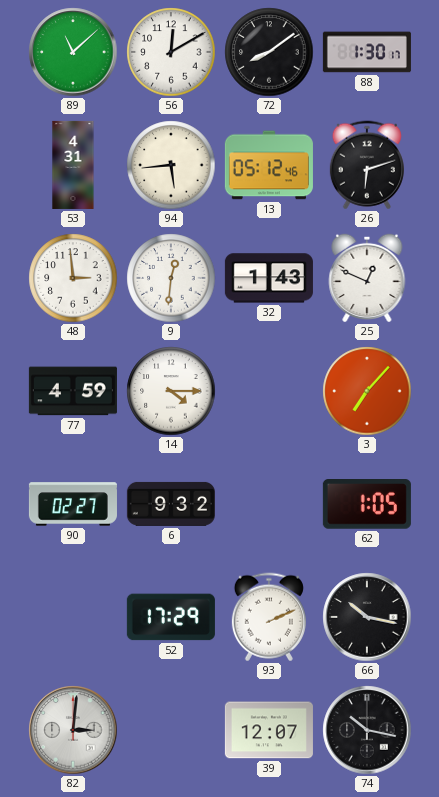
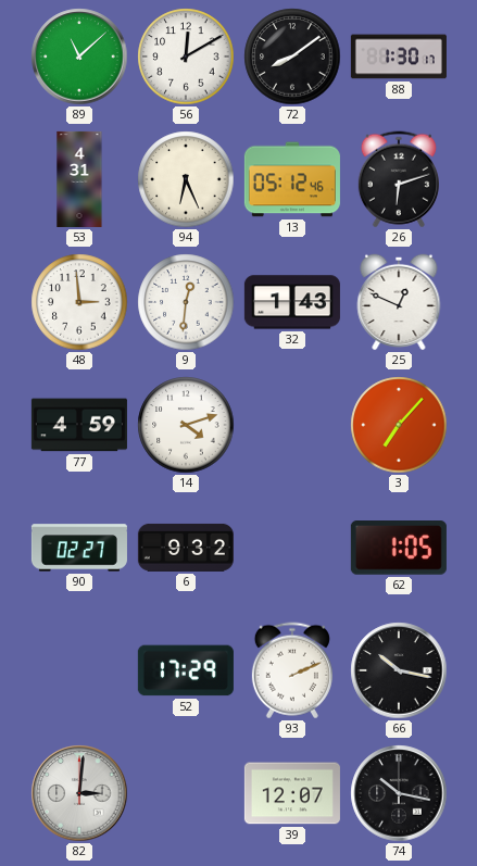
94: 5:44 -> 6:26 (186, 179)
14: 4:15 -> 4:12 (186, 425)
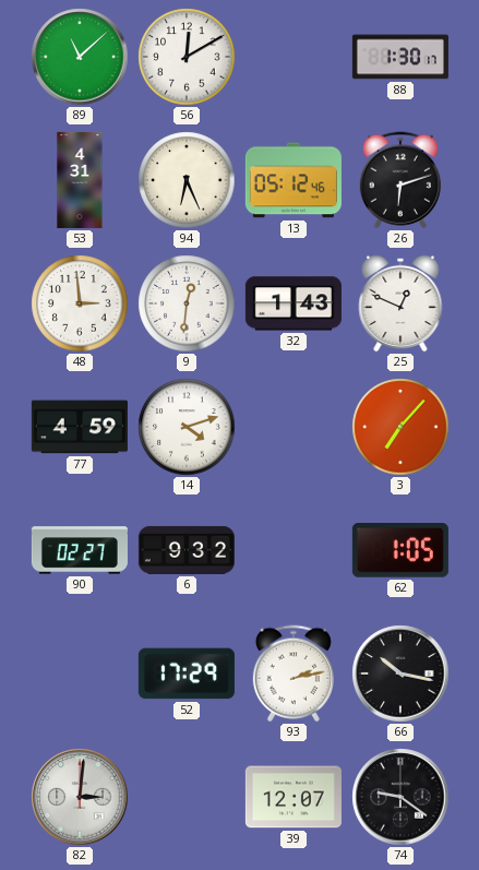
72: 8:09 -> none (292, 57)
93: 2:11 -> 2:13 (294, 674)
74: 10:17 -> 9:21 (400, 797)
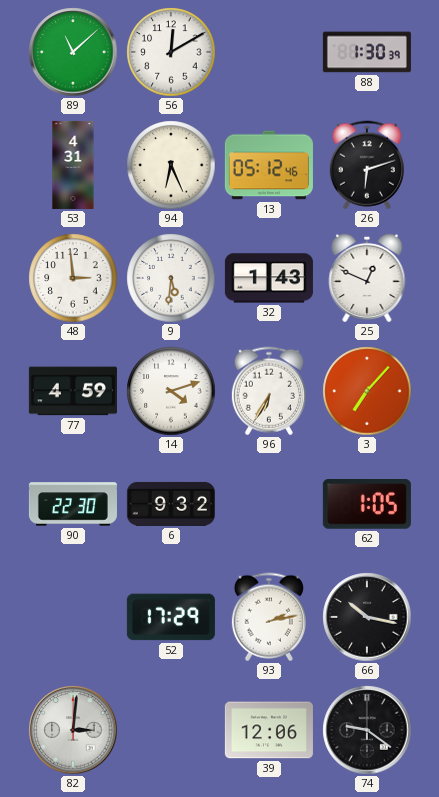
88: 1:30:17 -> 1:30:39 (367, 52)
9: 12:31 -> 5:31 (171, 278)
96: none -> 6:35 (269, 391)
90: 02:27 -> 22:30 (73, 504)
39: 12:07 -> 12:06 (269, 730)
